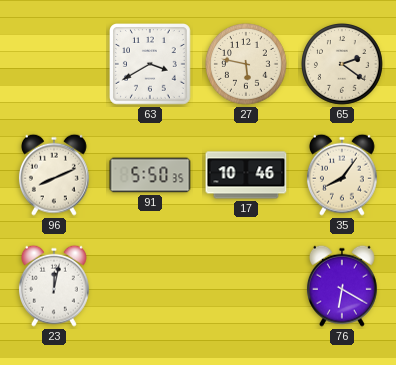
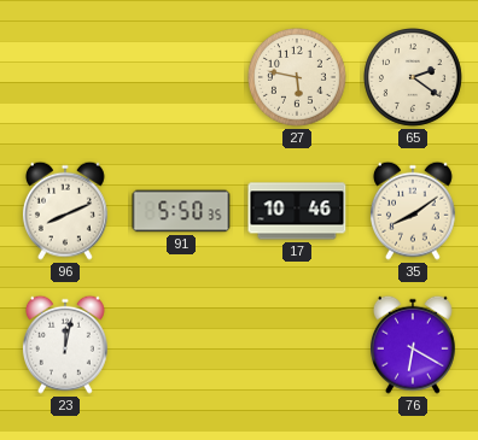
63: 3:40 -> none (151, 65)
35: 8:06 -> 8:09 (413, 211)
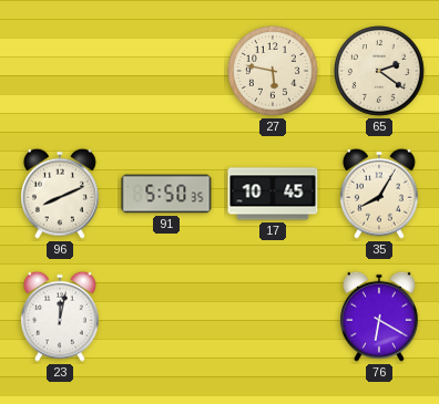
17: 10:46 -> 10:45 (273, 194)
35: 8:09 -> 8:05 (379, 194)
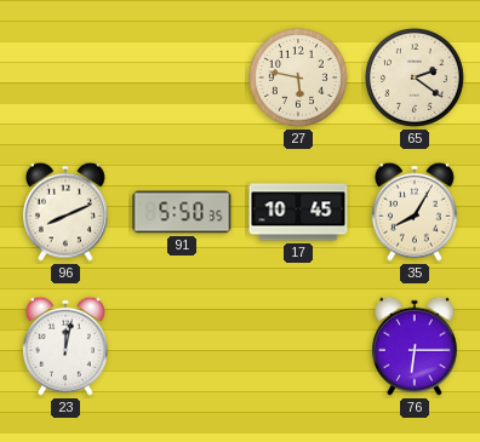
76: 6:20 -> 6:15 (415, 346)
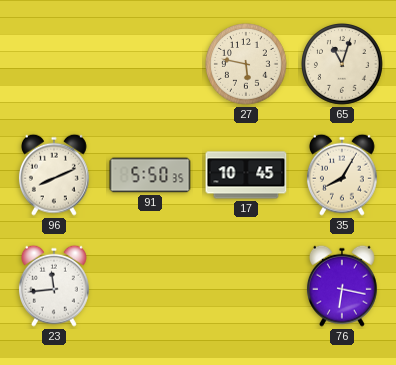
65: 2:21 -> 11:03 (343, 65)
23: 12:02 -> 11:44 (54, 286)
76: 6:15 -> 6:17 (342, 286)
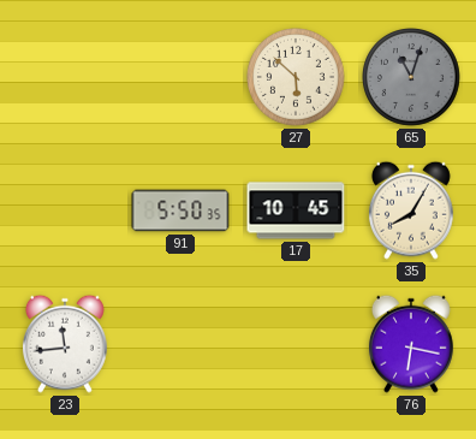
27: 5:47 -> 5:52 (297, 78)
65 dial: cream -> grey (412, 78)
96: 8:11 -> none (54, 175)
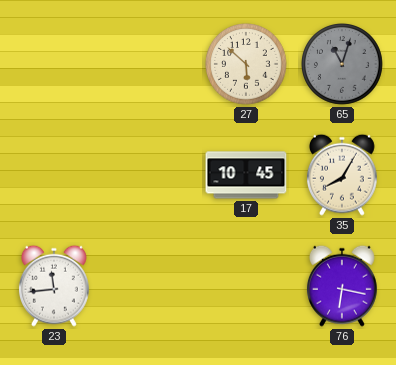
91: 5:50 -> none (180, 210)
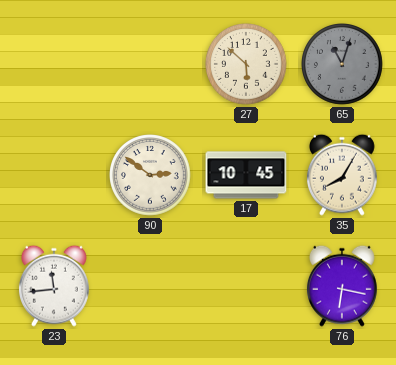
90: none -> 2:51 (151, 176)
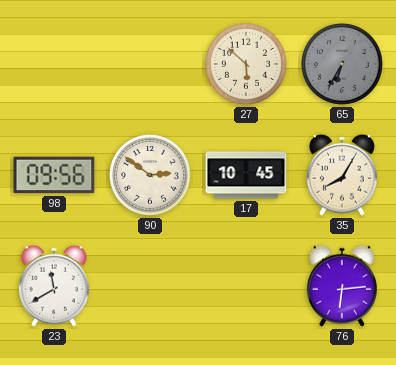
65: 11:03 -> 6:35 (343, 65)
98: none -> 09:56 (54, 175)
23: 11:44 -> 11:40 (54, 286)
76: 6:17 -> 6:14 (342, 286)
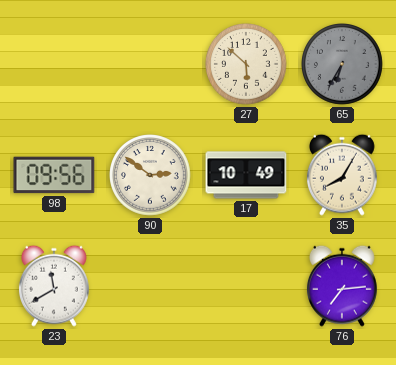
17: 10:45 -> 10:49 (246, 175)
76: 6:14 -> 7:14 (342, 286)
